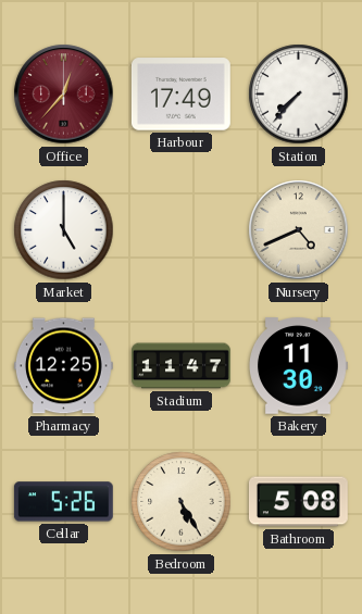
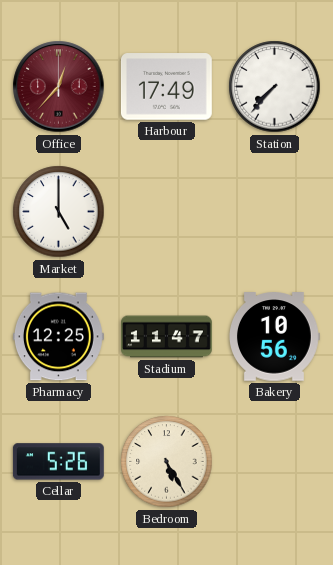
Nursery: 4:41 -> none (299, 230)
Bakery: 11:30 -> 10:56 (275, 337)
Bathroom: 5:08 -> none (298, 502)
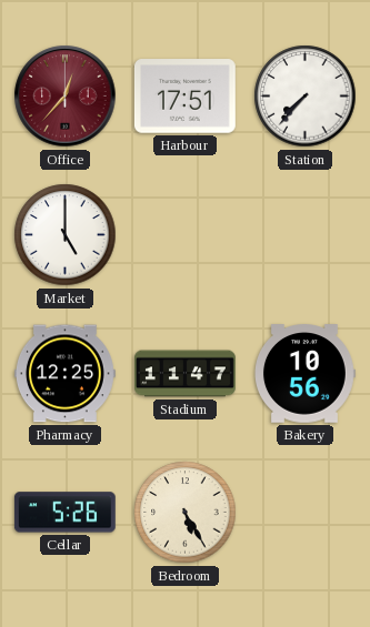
Harbour: 17:49 -> 17:51 (184, 97)
